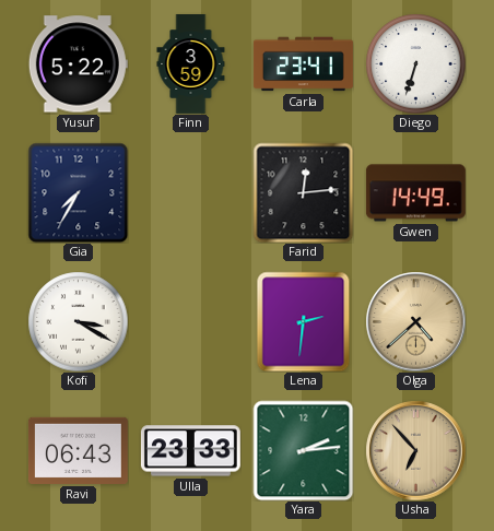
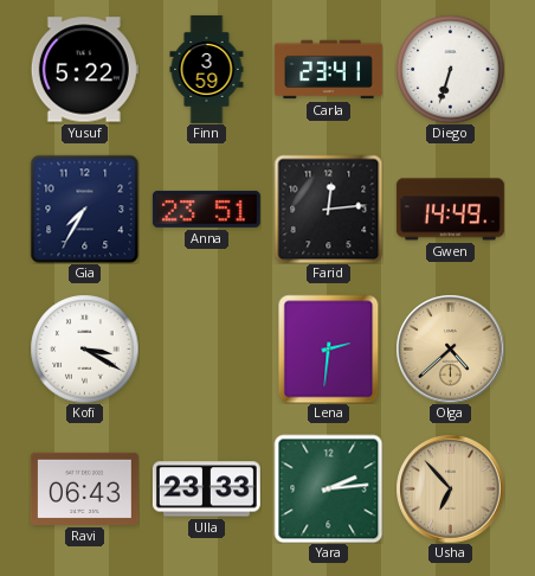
Anna: none -> 23:51 (206, 209)
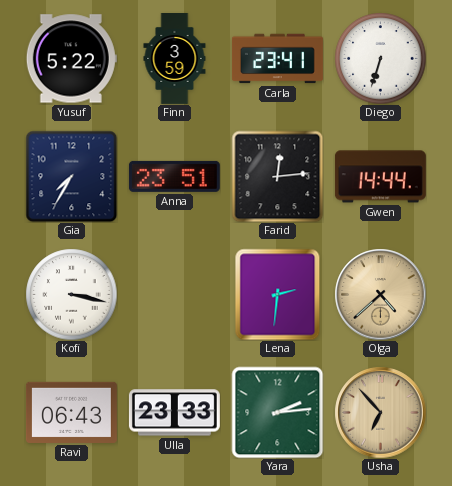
Gwen: 14:49 -> 14:44 (380, 177)
Kofi: 3:20 -> 3:17 (71, 294)
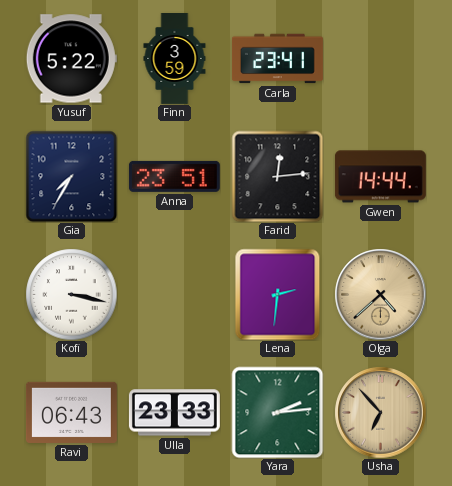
Diego: 6:33 -> none (380, 58)
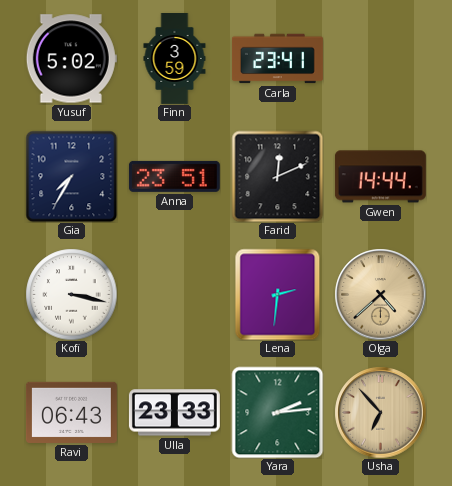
Yusuf: 5:22 -> 5:02 (71, 59)
Farid: 12:14 -> 12:11 (277, 176)
